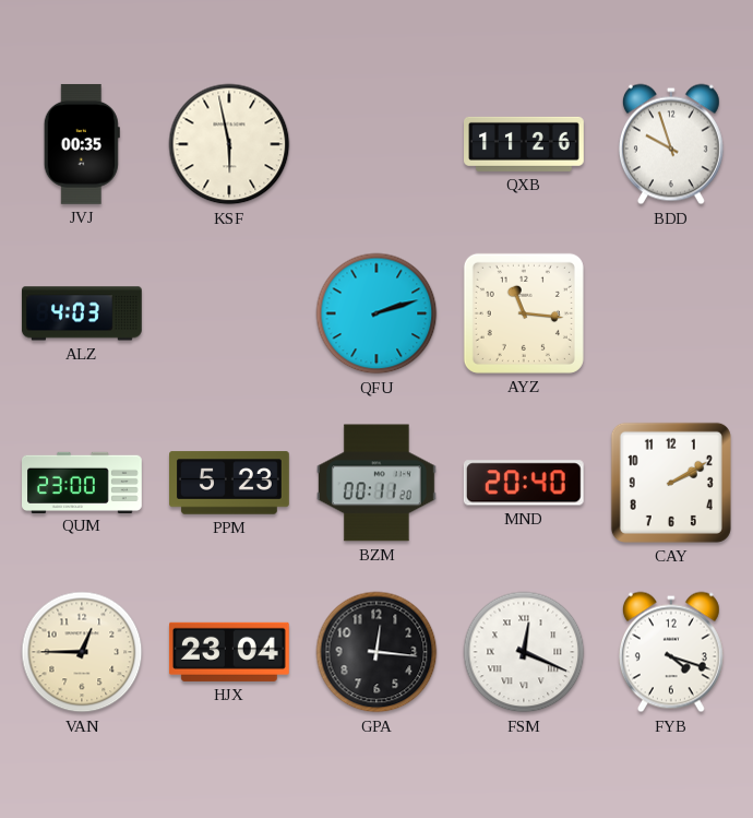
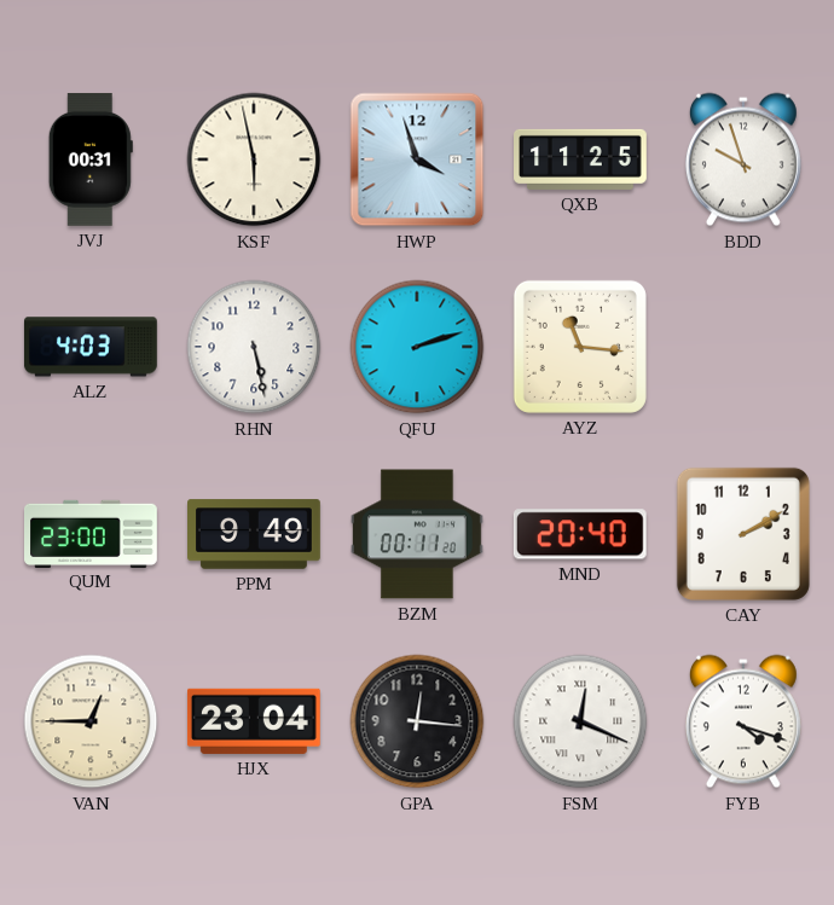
JVJ: 00:35 -> 00:31 (91, 159)
HWP: none -> 3:57 (417, 159)
QXB: 11:26 -> 11:25 (581, 159)
RHN: none -> 5:28 (254, 347)
PPM: 5:23 -> 9:49 (255, 534)
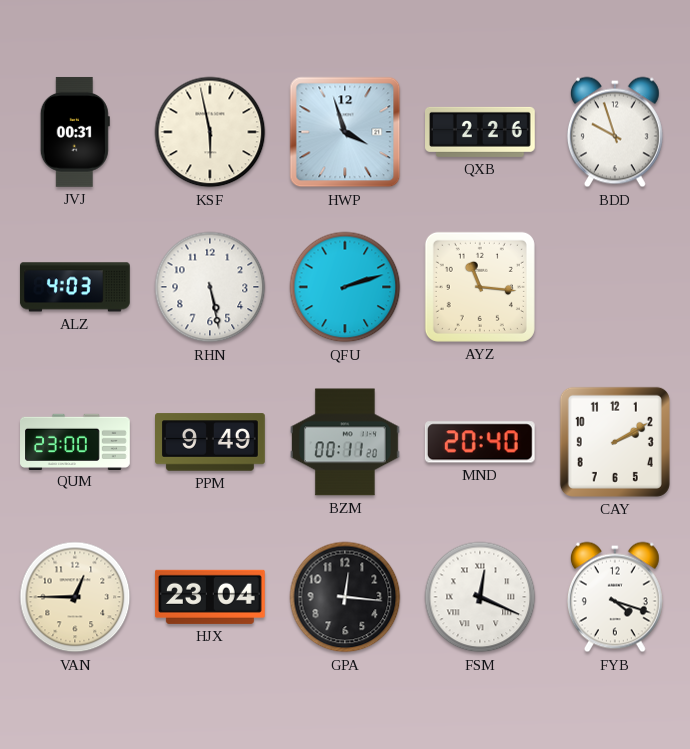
QXB: 11:25 -> 2:26 (481, 132)
